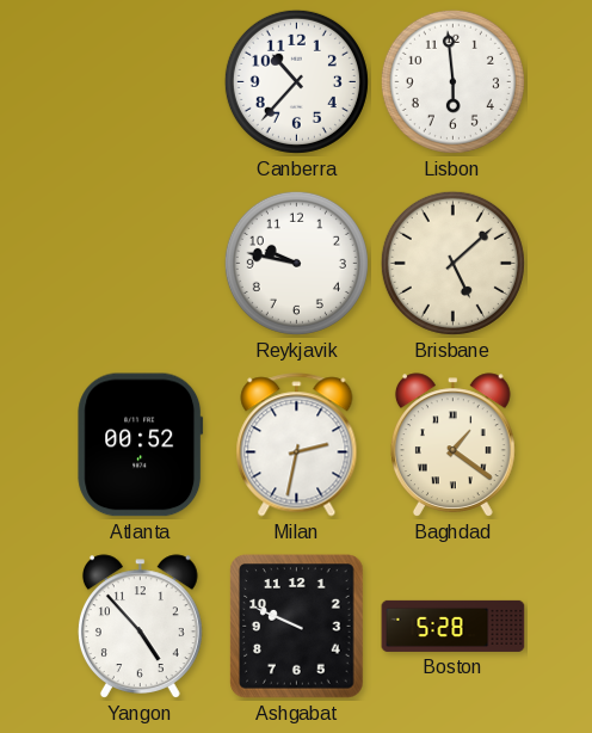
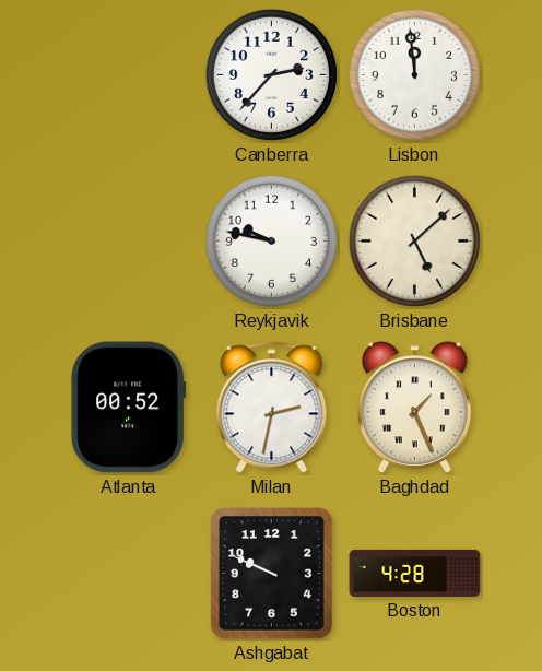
Canberra: 10:37 -> 2:37 (271, 74)
Lisbon: 5:59 -> 11:59 (414, 74)
Baghdad: 1:21 -> 1:26 (414, 408)
Yangon: 4:53 -> none (140, 627)
Boston: 5:28 -> 4:28 (415, 573)
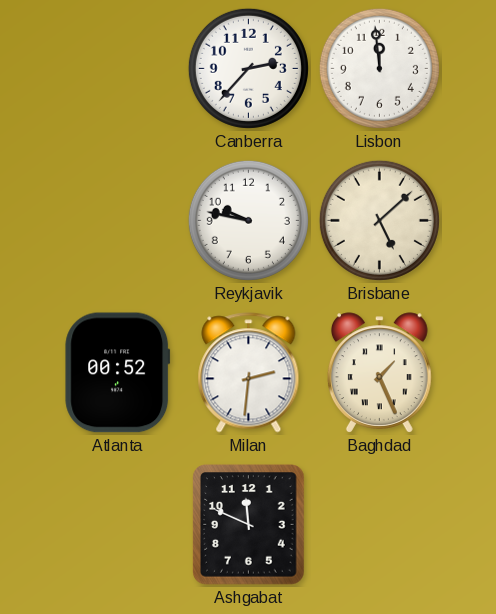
Milan: 2:32 -> 2:31 (249, 373)
Ashgabat: 9:49 -> 11:49 (249, 525)
Boston: 4:28 -> none (415, 573)
